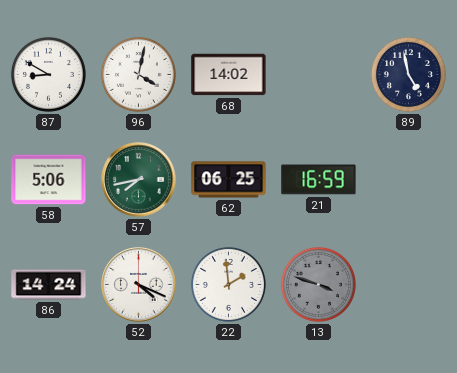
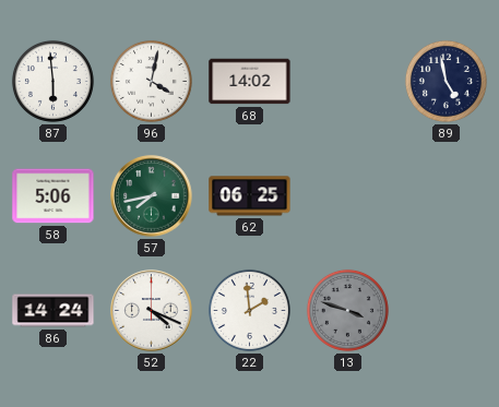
87: 8:50 -> 5:59 (52, 81)
21: 16:59 -> none (319, 180)
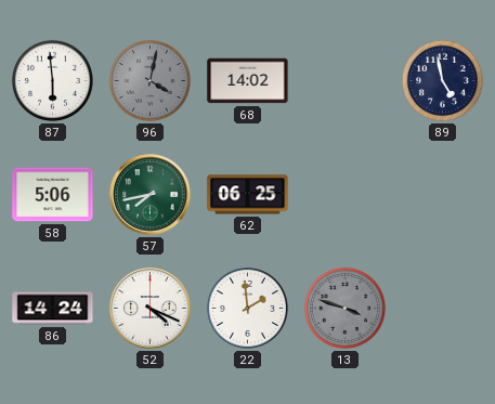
96 dial: white -> grey (149, 80)
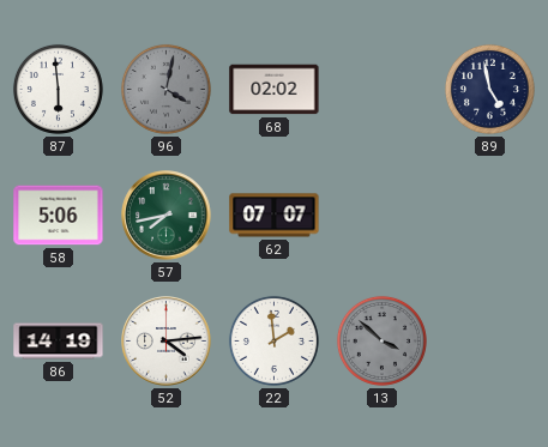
68: 14:02 -> 02:02 (275, 90)
62: 06:25 -> 07:07 (275, 216)
86: 14:24 -> 14:19 (59, 342)
52: 4:19 -> 4:14 (167, 342)
13: 3:48 -> 3:52 (381, 340)
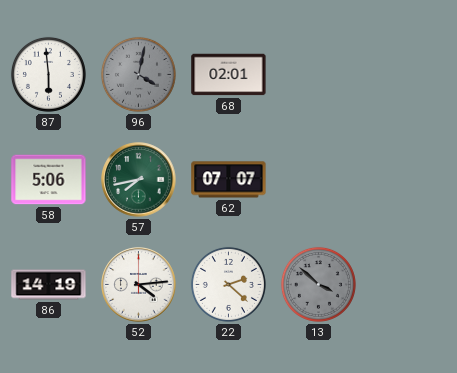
68: 02:02 -> 02:01 (229, 75)
89: 4:58 -> none (489, 89)
22: 1:59 -> 2:22 (228, 284)
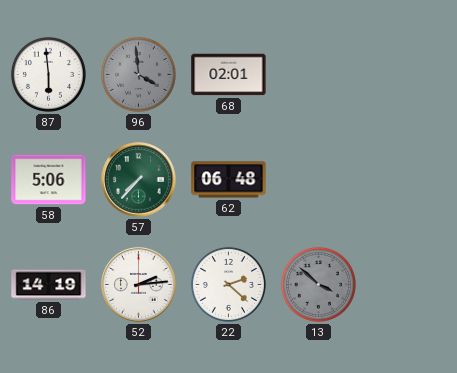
96: 4:02 -> 3:59 (138, 74)
57: 7:43 -> 7:37 (139, 180)
62: 07:07 -> 06:48 (229, 180)
52: 4:14 -> 2:14 (139, 285)
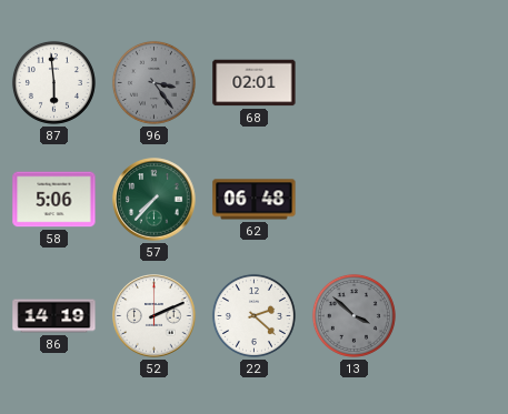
96: 3:59 -> 3:24 (153, 82)
52: 2:14 -> 2:11 (155, 316)
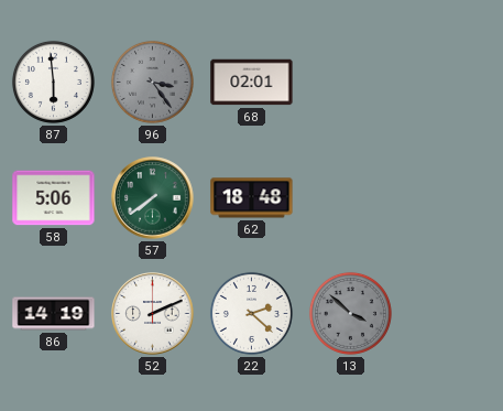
57: 7:37 -> 7:39 (153, 198)
62: 06:48 -> 18:48 (252, 198)
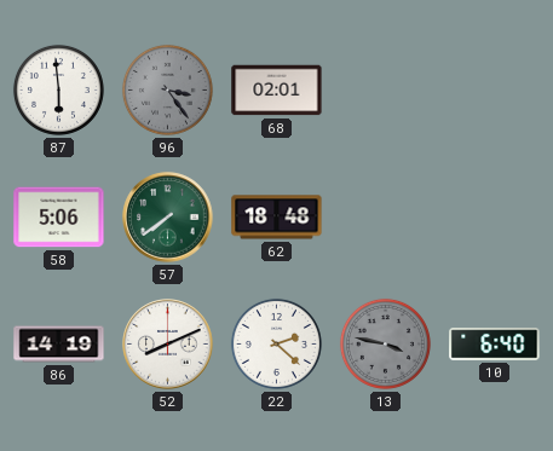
52: 2:11 -> 8:11 (168, 345)
13: 3:52 -> 3:47 (385, 343)
10: none -> 6:40 (495, 345)
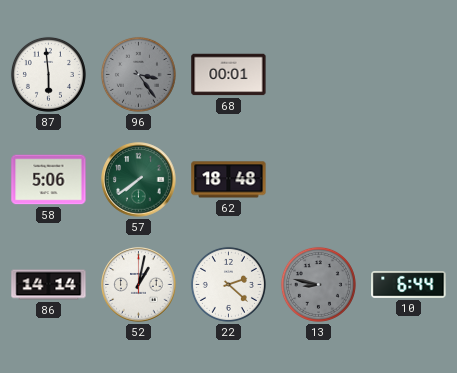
68: 02:01 -> 00:01 (229, 75)
86: 14:19 -> 14:14 (49, 285)
52: 8:11 -> 1:02 (139, 285)
13: 3:47 -> 8:47 (318, 284)
10: 6:40 -> 6:44 (409, 285)
